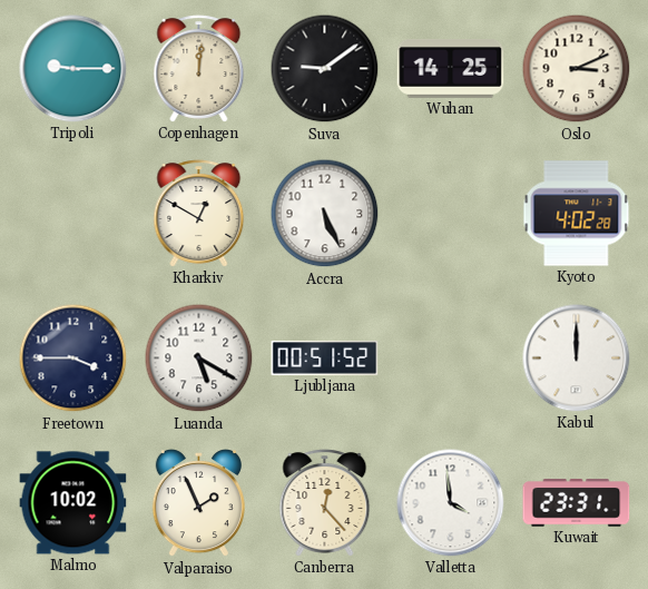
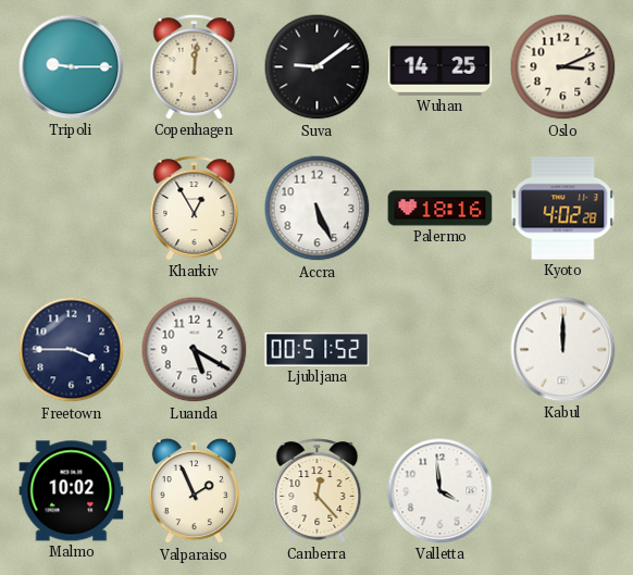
Kharkiv: 12:50 -> 12:55 (195, 209)
Palermo: none -> 18:16 (440, 209)
Kuwait: 23:31 -> none (577, 503)
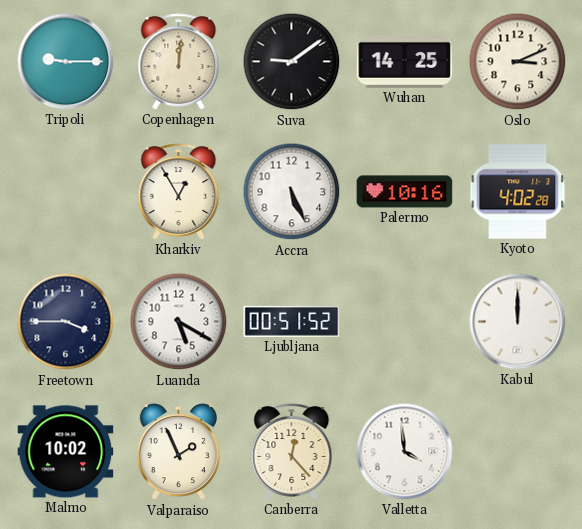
Palermo: 18:16 -> 10:16 (405, 192)
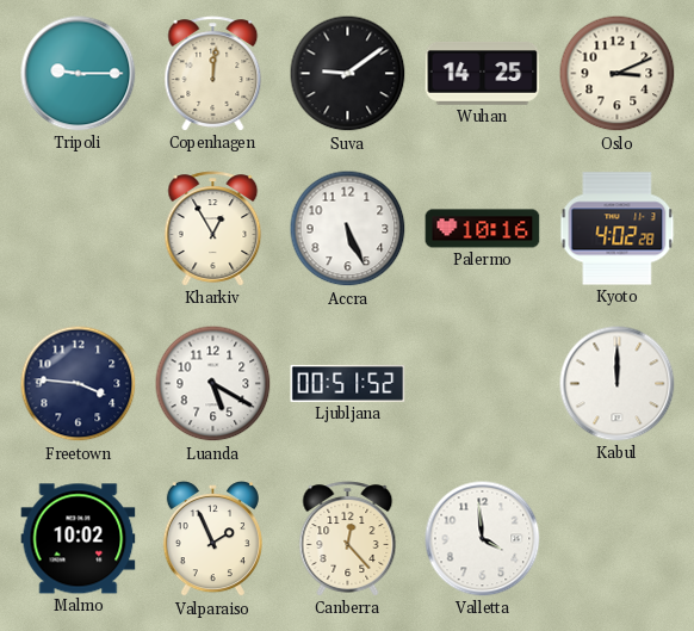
Freetown: 3:45 -> 3:46 (79, 384)
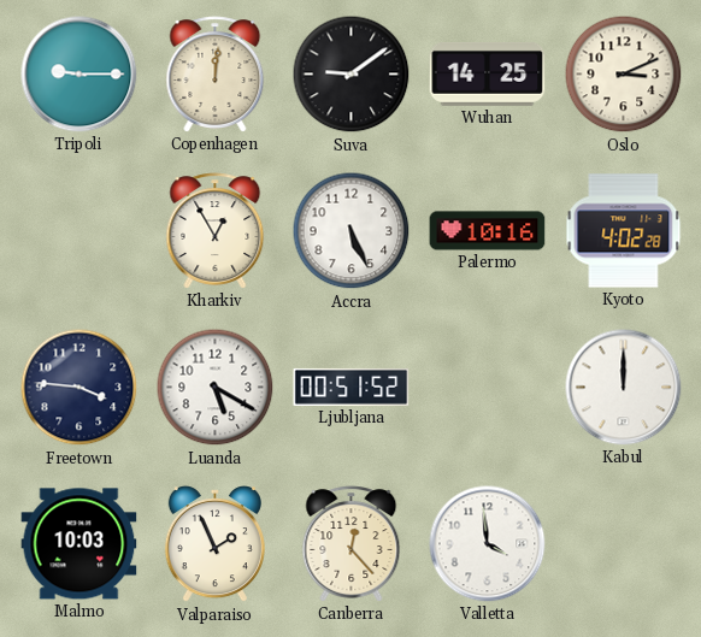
Malmo: 10:02 -> 10:03 (79, 544)
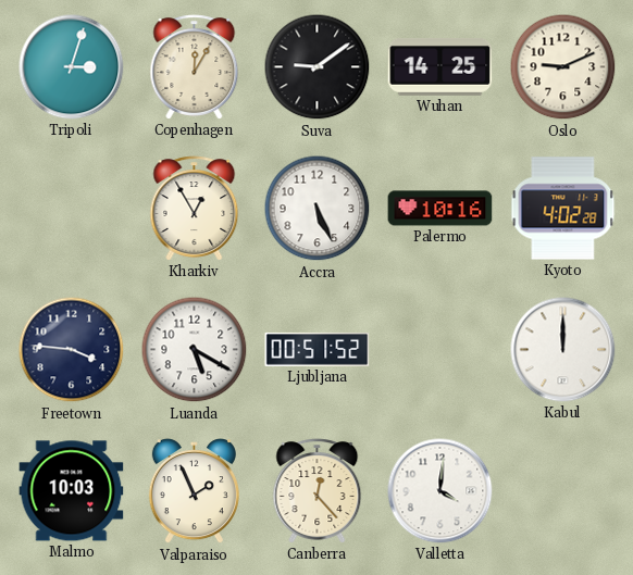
Tripoli: 9:15 -> 3:03 (72, 67)
Copenhagen: 12:01 -> 12:05 (195, 67)
Oslo: 3:11 -> 9:11 (563, 67)
Valletta: 3:59 -> 4:01 (440, 491)
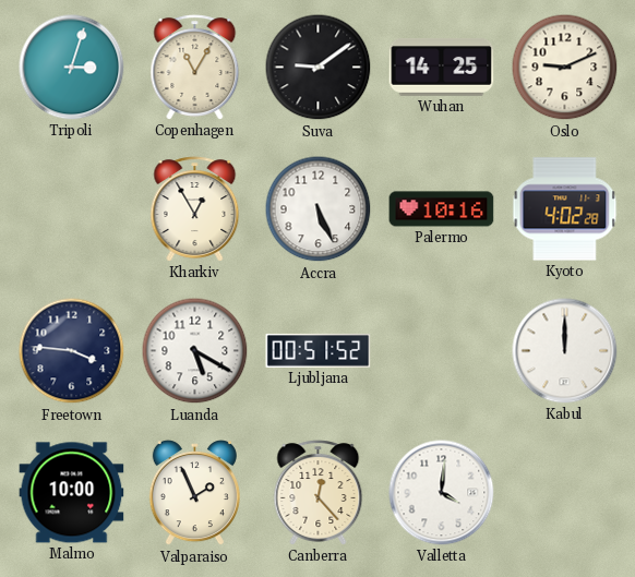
Copenhagen: 12:05 -> 11:05 (195, 68)
Malmo: 10:03 -> 10:00 (72, 493)
